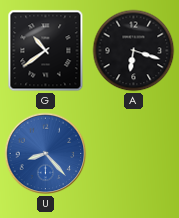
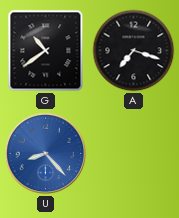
A: 6:18 -> 7:18 (134, 51)
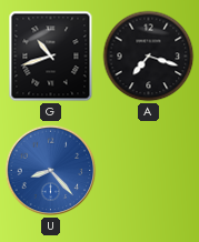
G: 10:39 -> 10:42 (51, 57)
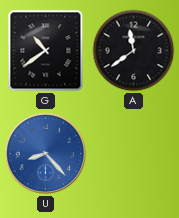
G: 10:42 -> 10:39 (46, 51)
A: 7:18 -> 11:39 (134, 51)
